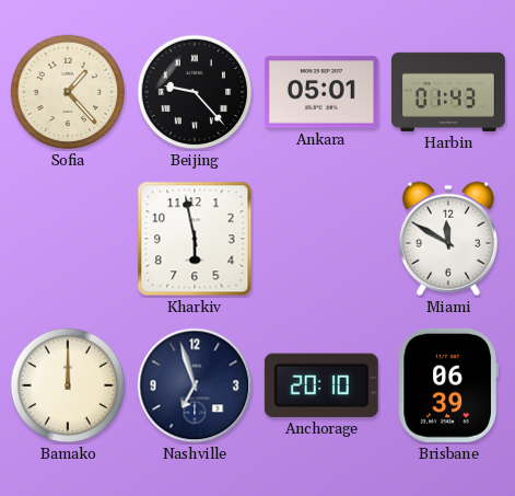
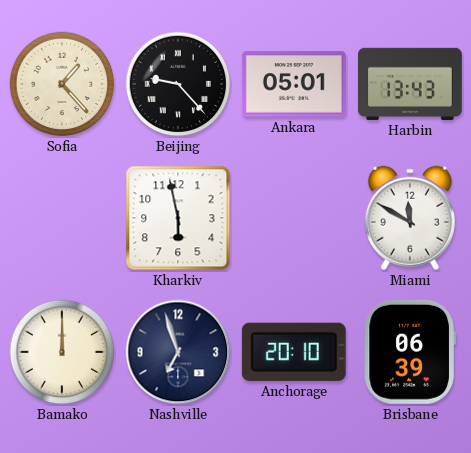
Harbin: 01:43 -> 13:43 (410, 84)
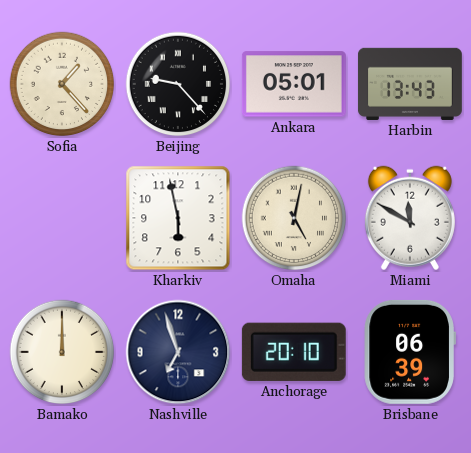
Omaha: none -> 5:02 (294, 218)
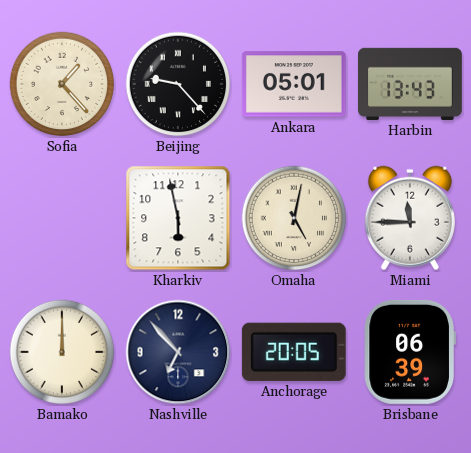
Miami: 11:50 -> 11:45 (410, 218)
Nashville: 6:57 -> 6:53 (178, 352)
Anchorage: 20:10 -> 20:05 (294, 352)
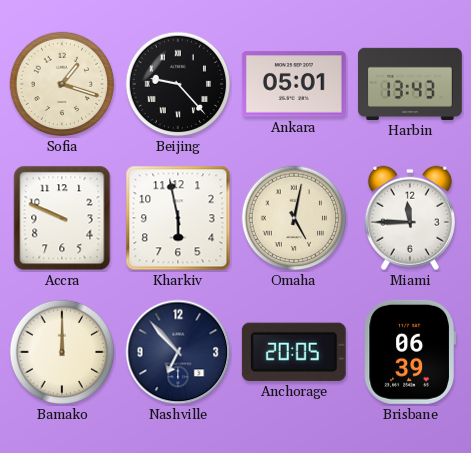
Sofia: 1:23 -> 1:18 (62, 84)
Accra: none -> 9:49 (62, 218)
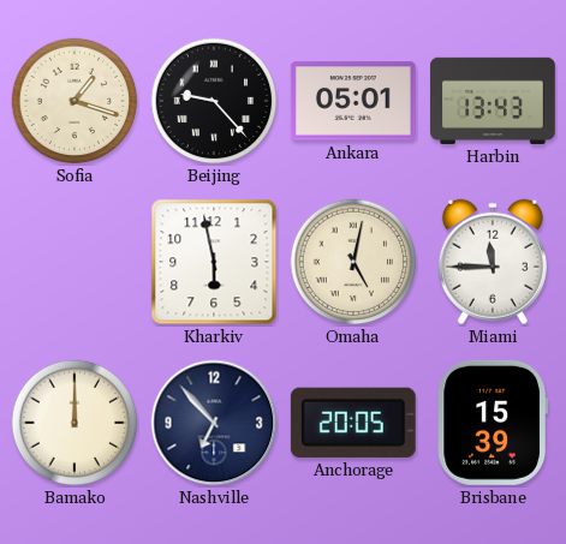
Accra: 9:49 -> none (62, 218)
Brisbane: 06:39 -> 15:39 (493, 423)
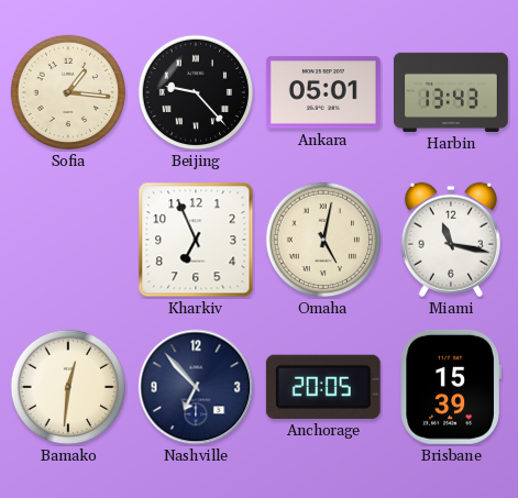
Sofia: 1:18 -> 1:16 (68, 92)
Kharkiv: 5:58 -> 6:56 (196, 240)
Miami: 11:45 -> 11:17 (451, 240)
Bamako: 12:00 -> 12:31 (68, 387)
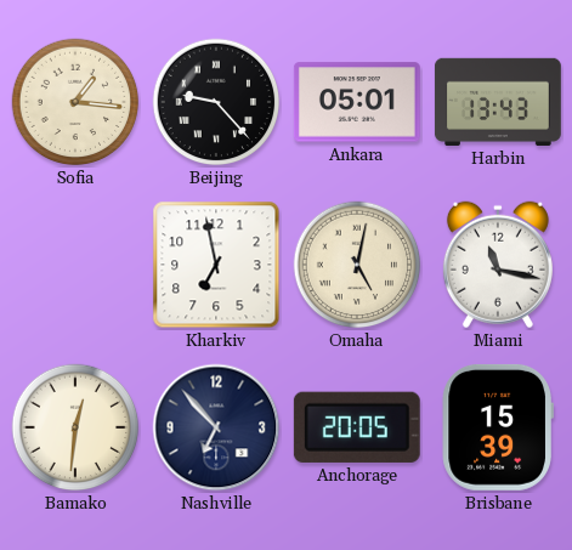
Kharkiv: 6:56 -> 6:58 (216, 265)
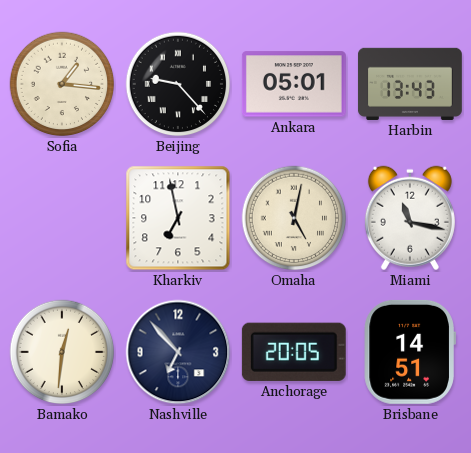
Brisbane: 15:39 -> 14:51 (410, 352)
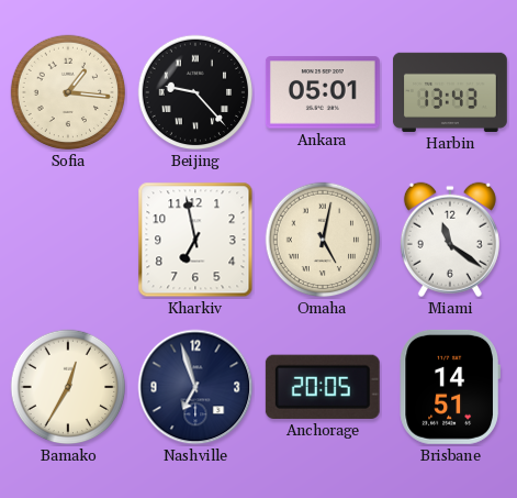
Miami: 11:17 -> 11:21 (450, 240)
Bamako: 12:31 -> 12:35 (68, 387)
Nashville: 6:53 -> 6:57 (195, 387)
